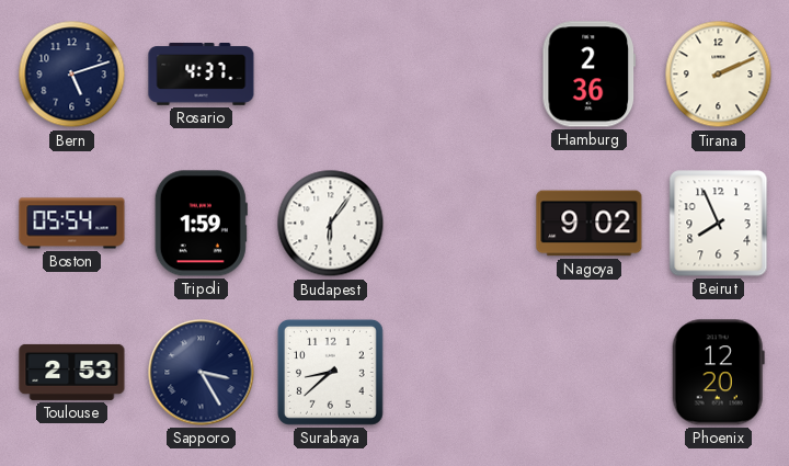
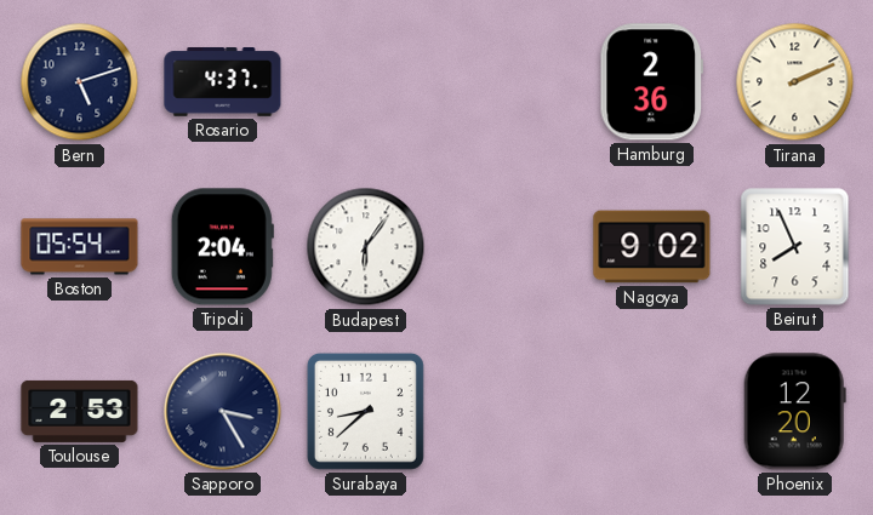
Tripoli: 1:59 -> 2:04 (222, 247)
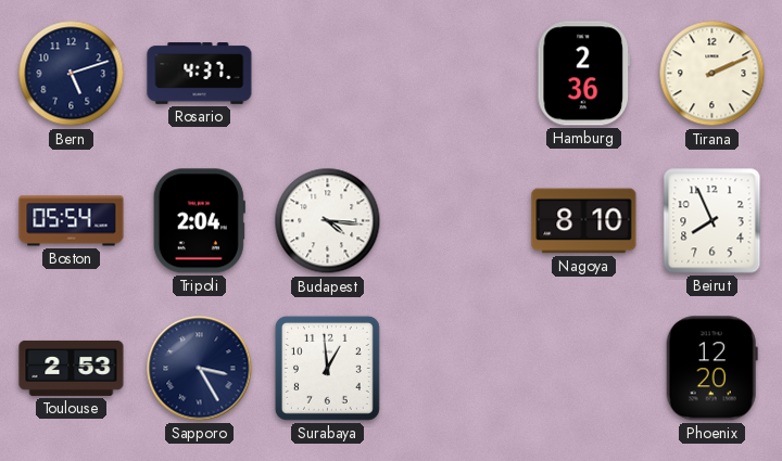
Budapest: 6:06 -> 4:16 (328, 221)
Nagoya: 9:02 -> 8:10 (584, 221)
Surabaya: 8:38 -> 12:59 (327, 368)
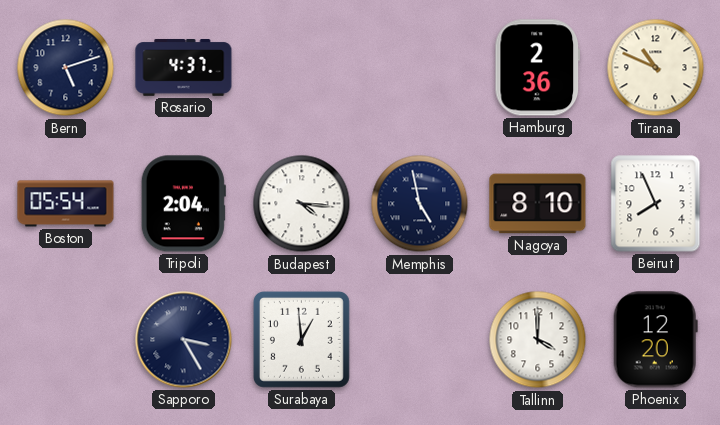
Tirana: 2:11 -> 10:49 (656, 68)
Memphis: none -> 4:58 (420, 204)
Toulouse: 2:53 -> none (72, 368)
Tallinn: none -> 4:00 (538, 340)
